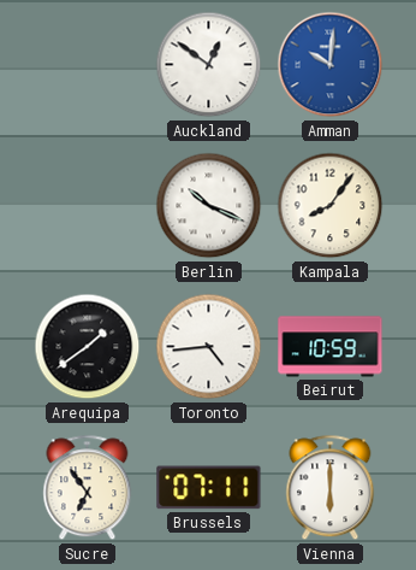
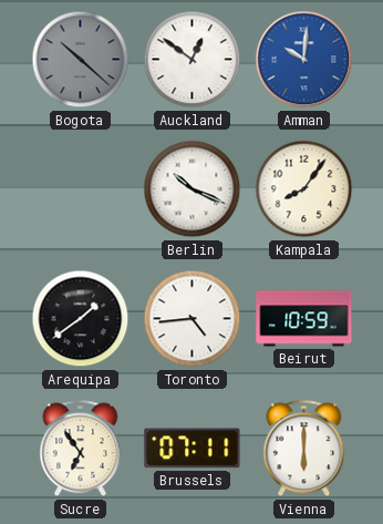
Bogota: none -> 10:22 (81, 60)
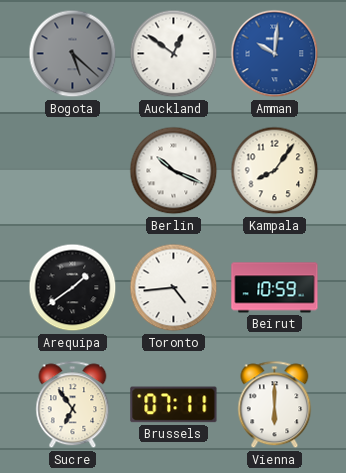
Bogota: 10:22 -> 5:22 (73, 54)
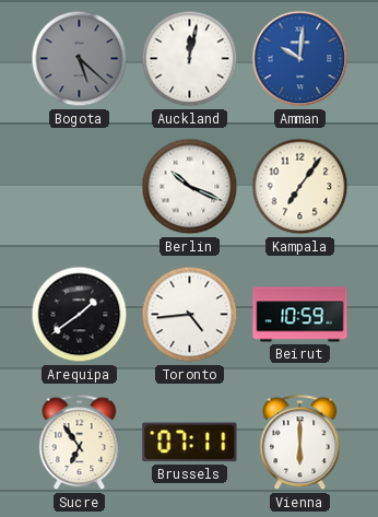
Auckland: 12:51 -> 12:02 (190, 59)
Kampala: 8:06 -> 7:06 (300, 187)
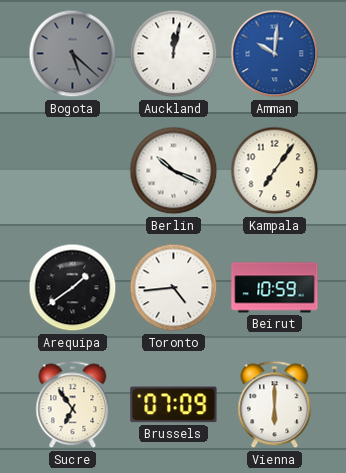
Brussels: 07:11 -> 07:09 (174, 405)
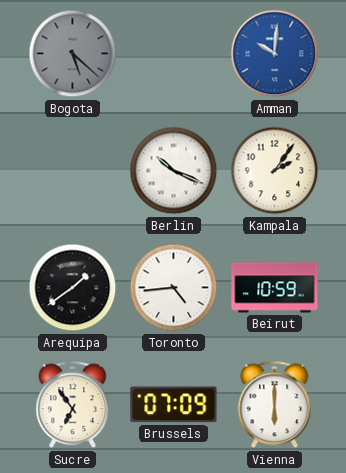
Auckland: 12:02 -> none (174, 54)
Kampala: 7:06 -> 2:06 (275, 171)
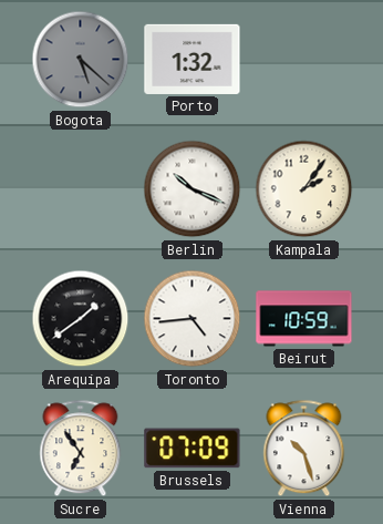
Porto: none -> 1:32 (193, 59)
Amman: 10:01 -> none (275, 54)
Vienna: 6:00 -> 10:27 (304, 449)
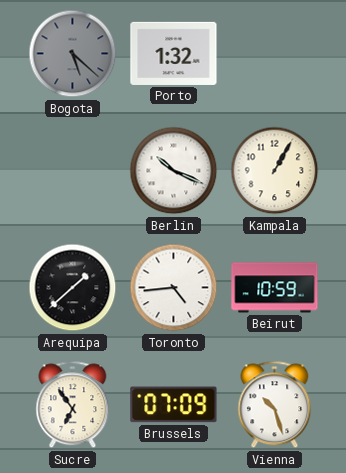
Kampala: 2:06 -> 1:05 (275, 171)
Arequipa: 1:39 -> 1:38 (73, 288)
